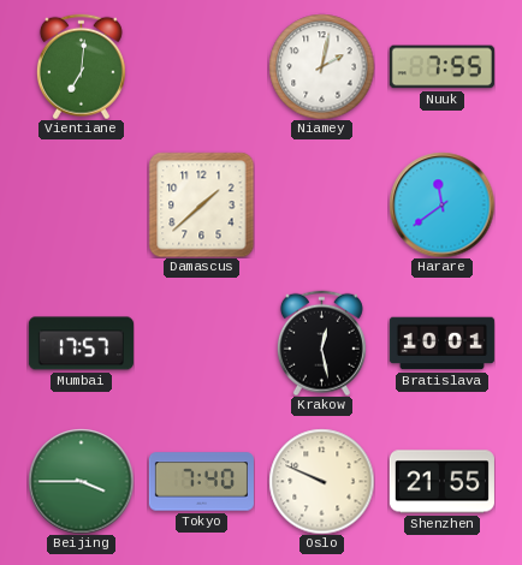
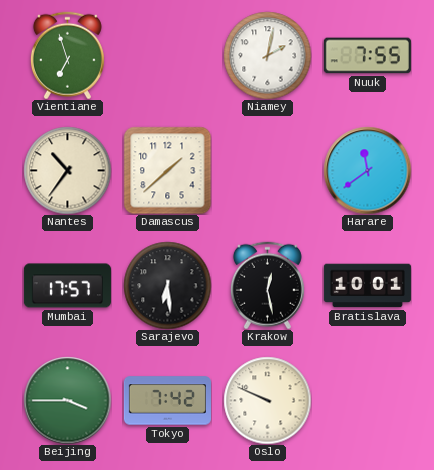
Vientiane: 7:01 -> 6:57 (67, 55)
Nantes: none -> 10:36 (67, 170)
Sarajevo: none -> 6:29 (167, 285)
Tokyo: 7:40 -> 7:42 (167, 401)
Shenzhen: 21:55 -> none (441, 482)
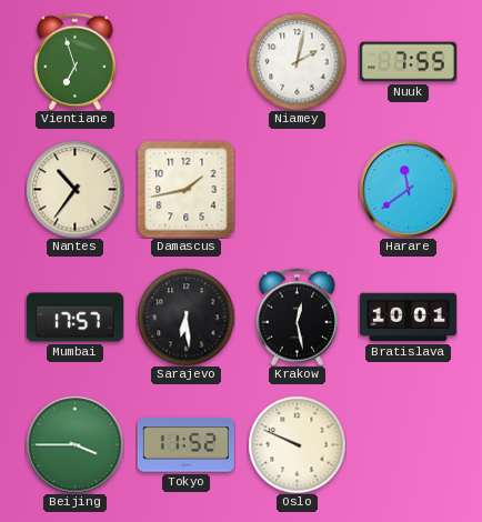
Damascus: 1:38 -> 1:43 (185, 189)
Tokyo: 7:42 -> 11:52 (185, 445)
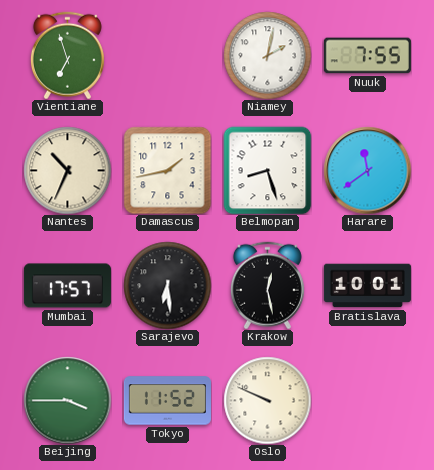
Nantes: 10:36 -> 10:34 (67, 170)
Belmopan: none -> 8:27 (267, 170)
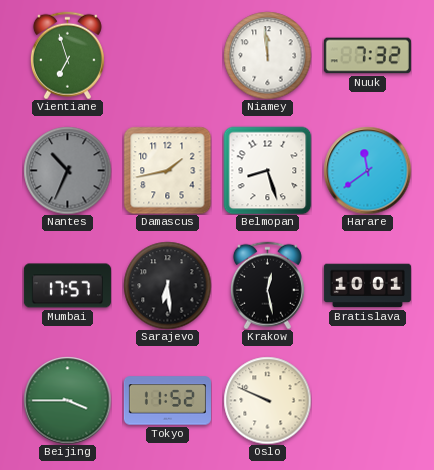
Niamey: 2:02 -> 11:59 (267, 55)
Nuuk: 7:55 -> 7:32 (367, 56)
Nantes dial: cream -> grey (67, 170)
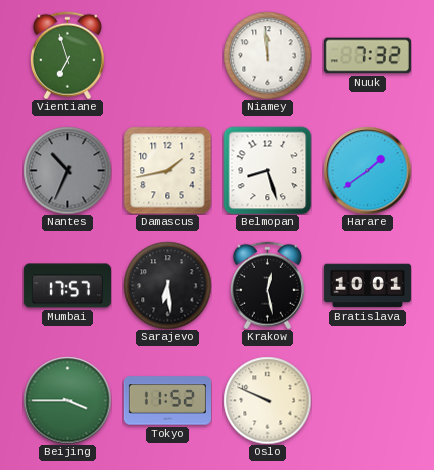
Harare: 11:39 -> 1:39 (367, 170)
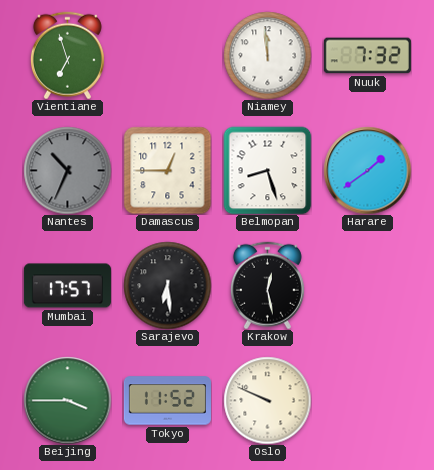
Damascus: 1:43 -> 12:45 (167, 170)
Bratislava: 10:01 -> none (367, 286)
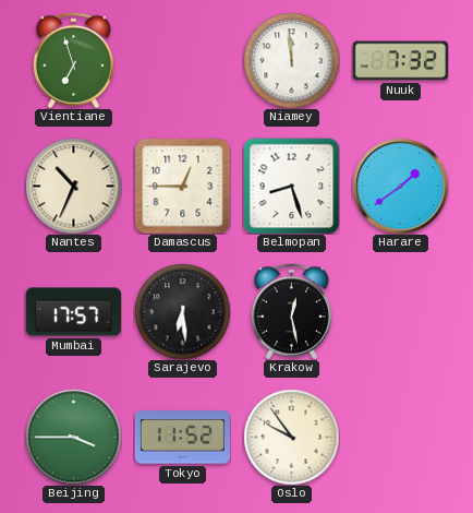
Nantes dial: grey -> cream (73, 186)
Oslo: 9:49 -> 9:54 (291, 437)
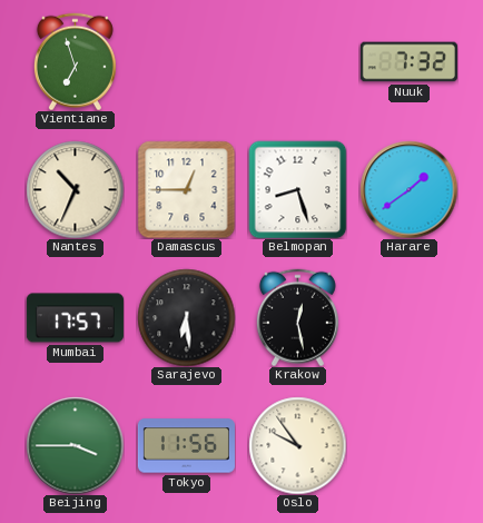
Niamey: 11:59 -> none (291, 60)
Tokyo: 11:52 -> 11:56 (186, 446)
